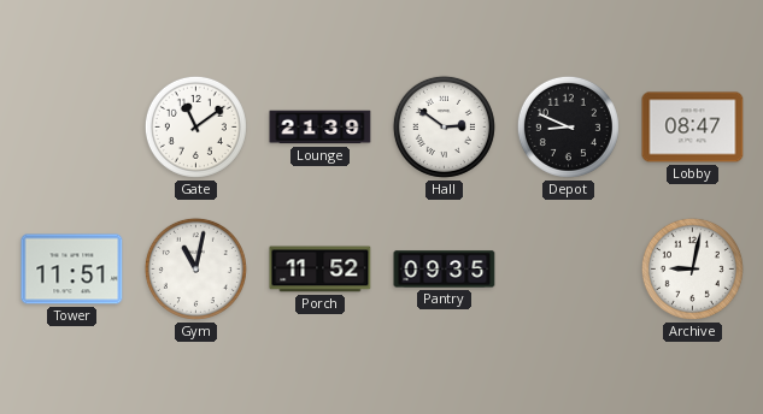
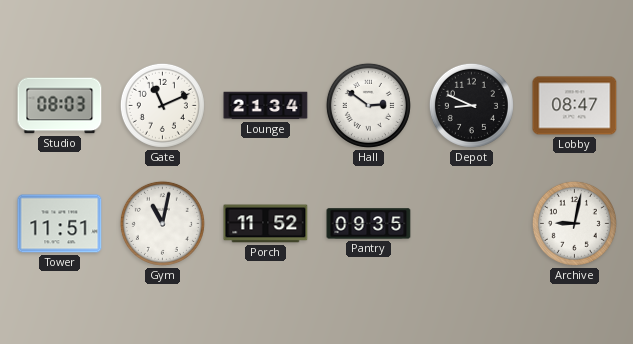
Studio: none -> 08:03 (60, 106)
Gate: 11:09 -> 11:11 (162, 105)
Lounge: 21:39 -> 21:34 (266, 106)
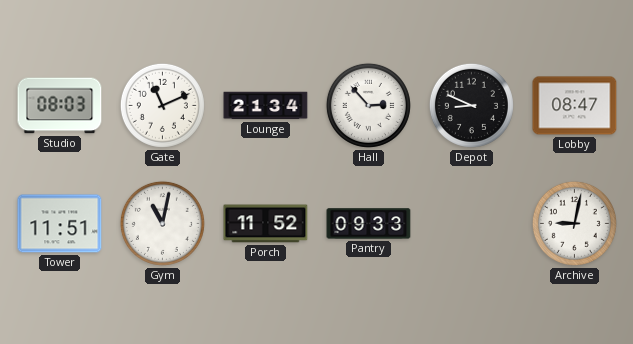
Hall: 2:51 -> 2:53 (368, 105)
Pantry: 09:35 -> 09:33 (369, 224)
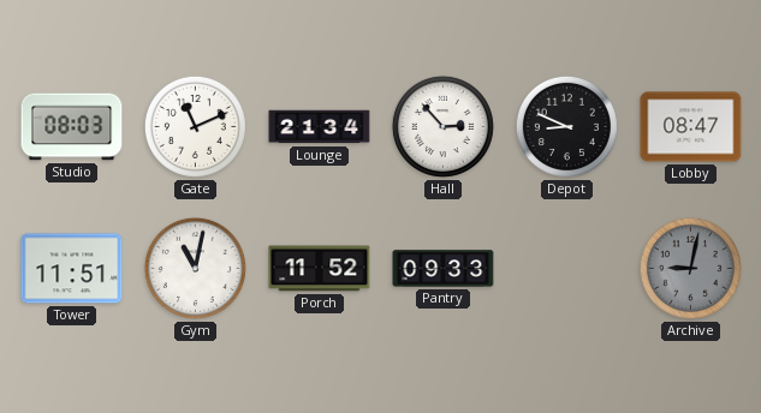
Archive dial: white -> grey (690, 268)
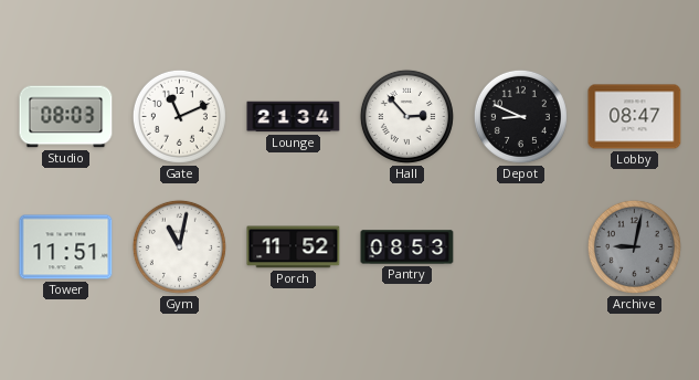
Pantry: 09:33 -> 08:53 (407, 247)
